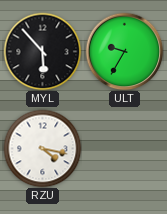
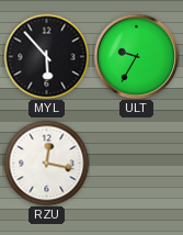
RZU: 4:17 -> 12:17 (46, 163)
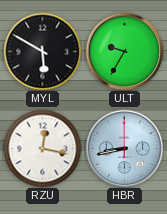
MYL: 5:53 -> 5:50 (42, 51)
HBR: none -> 8:43 (124, 148)
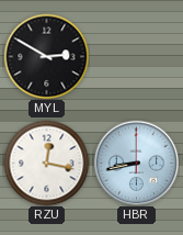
MYL: 5:50 -> 2:50 (46, 56)
ULT: 9:35 -> none (124, 51)
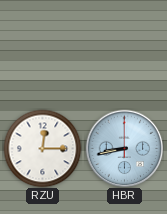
MYL: 2:50 -> none (46, 56)
RZU: 12:17 -> 12:15 (42, 148)
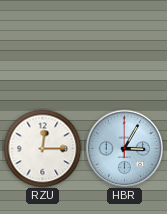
HBR: 8:43 -> 3:05 (124, 148)
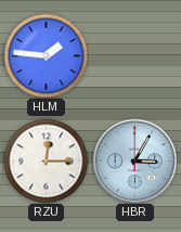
HLM: none -> 1:46 (46, 55)
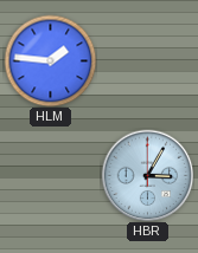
RZU: 12:15 -> none (46, 160)
